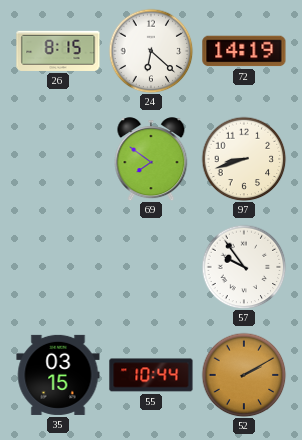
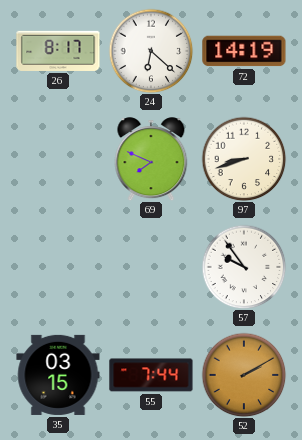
26: 8:15 -> 8:17 (58, 51)
69: 7:51 -> 7:49 (151, 159)
55: 10:44 -> 7:44 (151, 375)
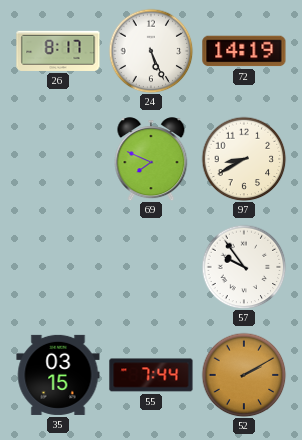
24: 6:22 -> 5:26 (151, 51)
97: 8:42 -> 8:40 (244, 159)
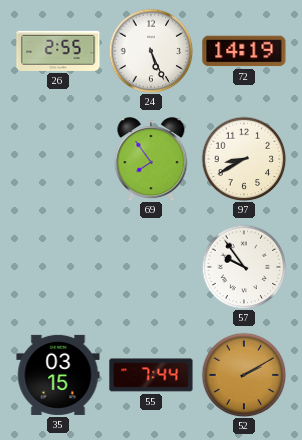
26: 8:17 -> 2:55 (58, 51)
69: 7:49 -> 7:54 (151, 159)
